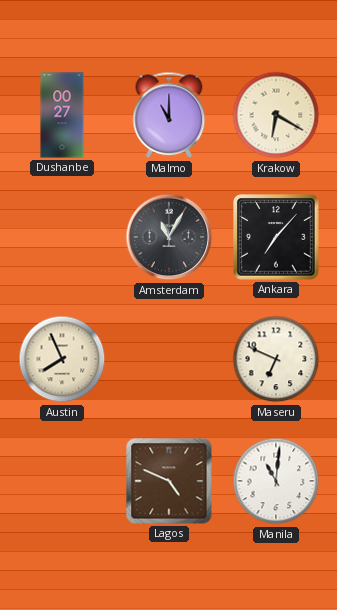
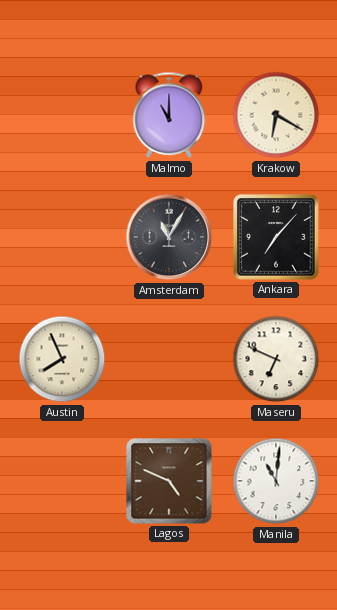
Dushanbe: 00:27 -> none (62, 115)
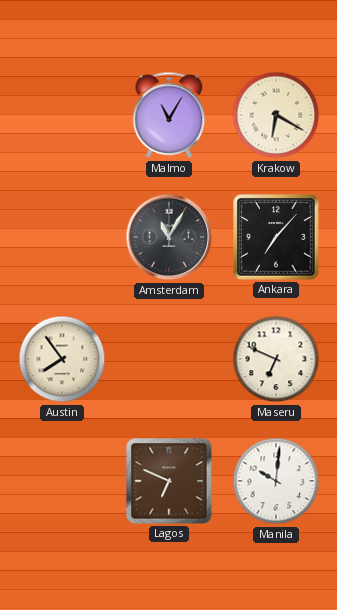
Malmo: 11:00 -> 11:05 (169, 115)
Austin: 7:56 -> 7:54 (62, 359)
Lagos: 4:49 -> 6:49 (169, 481)
Manila: 11:01 -> 10:01 (276, 481)
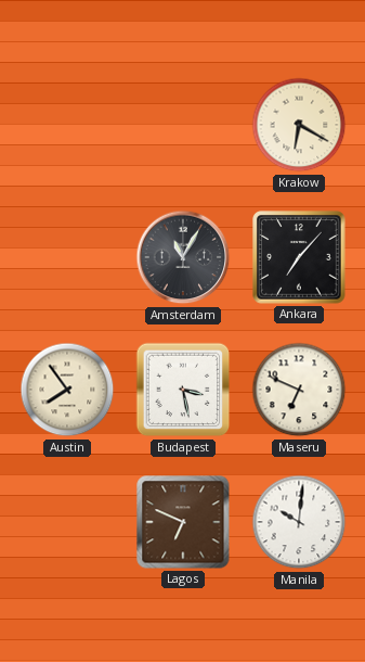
Malmo: 11:05 -> none (169, 115)
Budapest: none -> 3:28 (183, 390)
